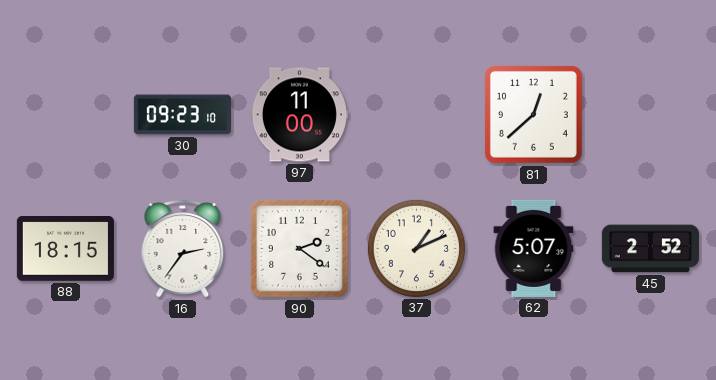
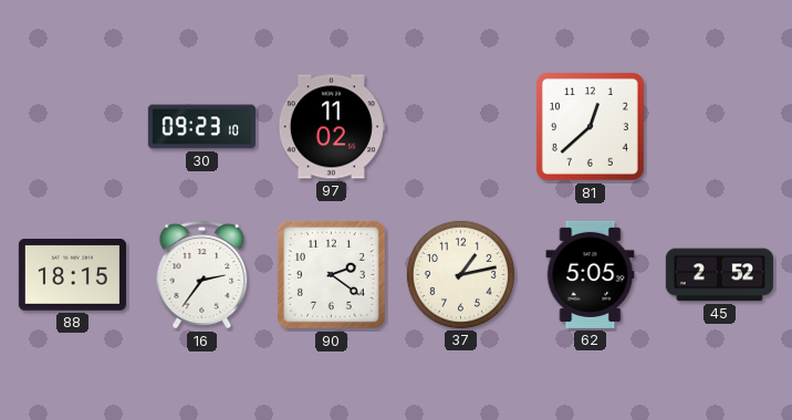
97: 11:00 -> 11:02 (331, 127)
37: 1:11 -> 1:13 (460, 274)
62: 5:07 -> 5:05 (591, 274)
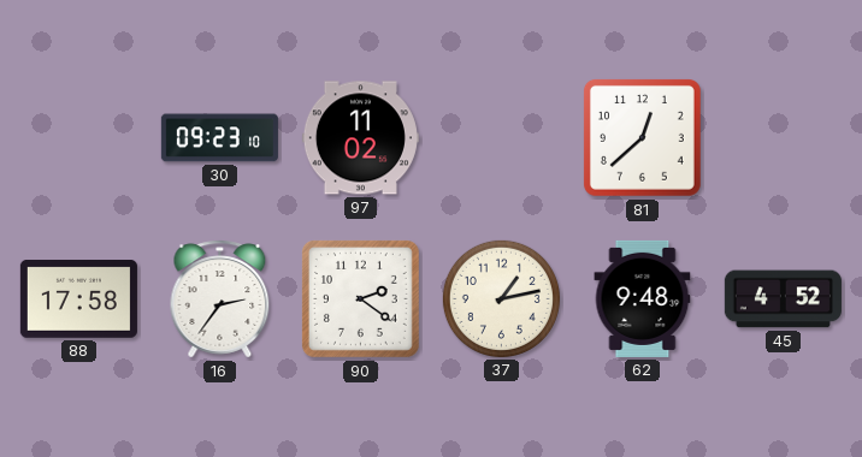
88: 18:15 -> 17:58 (78, 299)
62: 5:05 -> 9:48 (643, 298)
45: 2:52 -> 4:52 (783, 299)
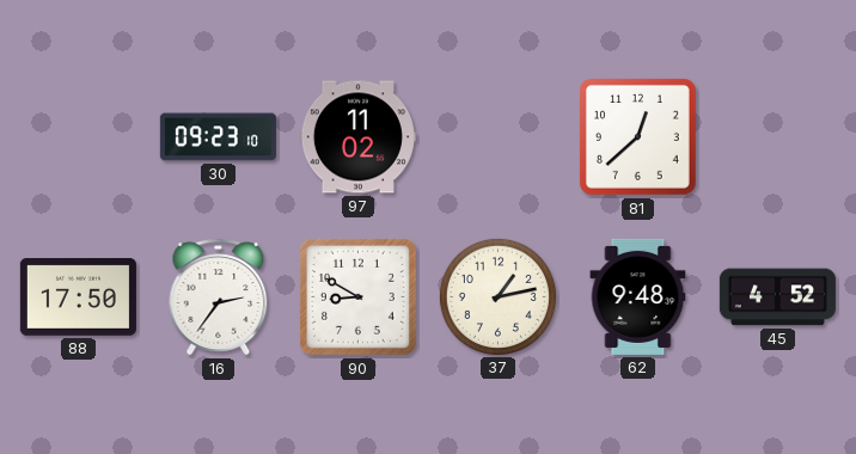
88: 17:58 -> 17:50 (78, 297)
90: 2:21 -> 8:50 (357, 296)
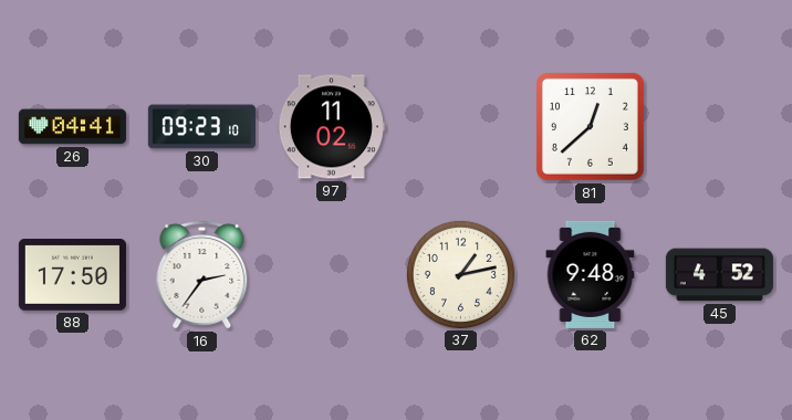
26: none -> 04:41 (72, 127)
90: 8:50 -> none (357, 296)
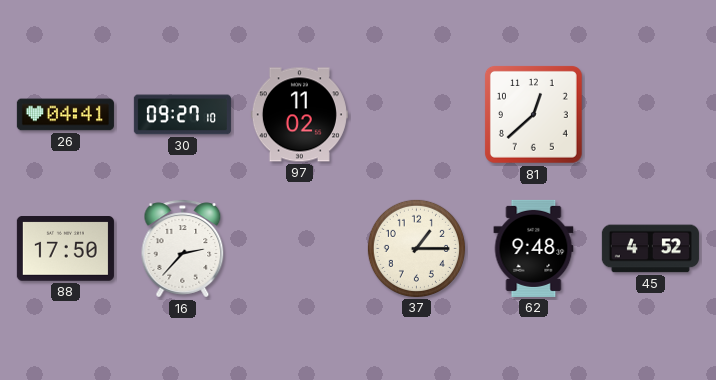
30: 09:23 -> 09:27 (182, 115)
16: 2:36 -> 2:37 (183, 249)
37: 1:13 -> 1:15 (416, 248)
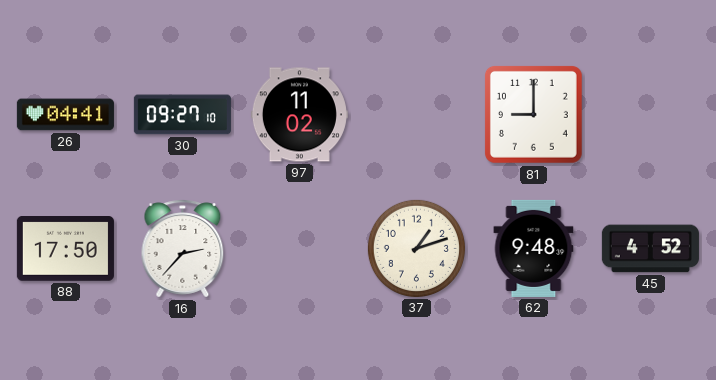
81: 12:38 -> 9:00 (533, 114)
37: 1:15 -> 1:12 (416, 248)
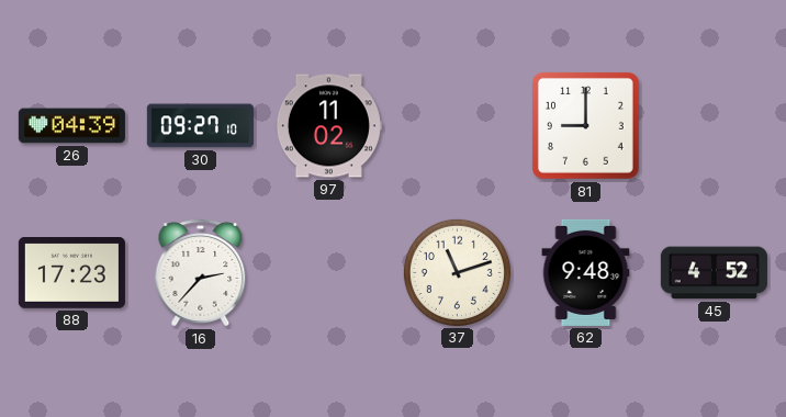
26: 04:41 -> 04:39 (71, 126)
88: 17:50 -> 17:23 (71, 273)
37: 1:12 -> 11:12 (457, 272)
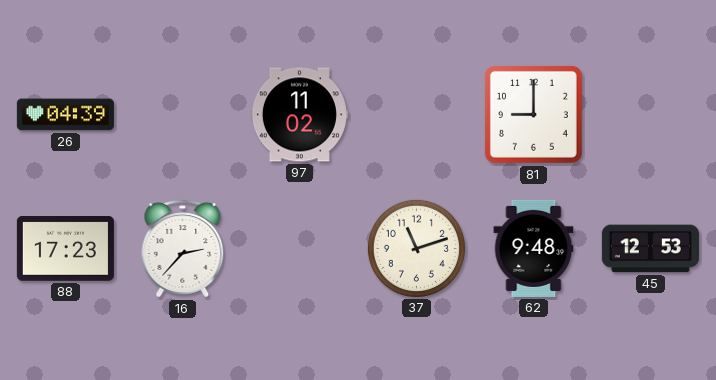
30: 09:27 -> none (200, 126)
45: 4:52 -> 12:53 (650, 249)
